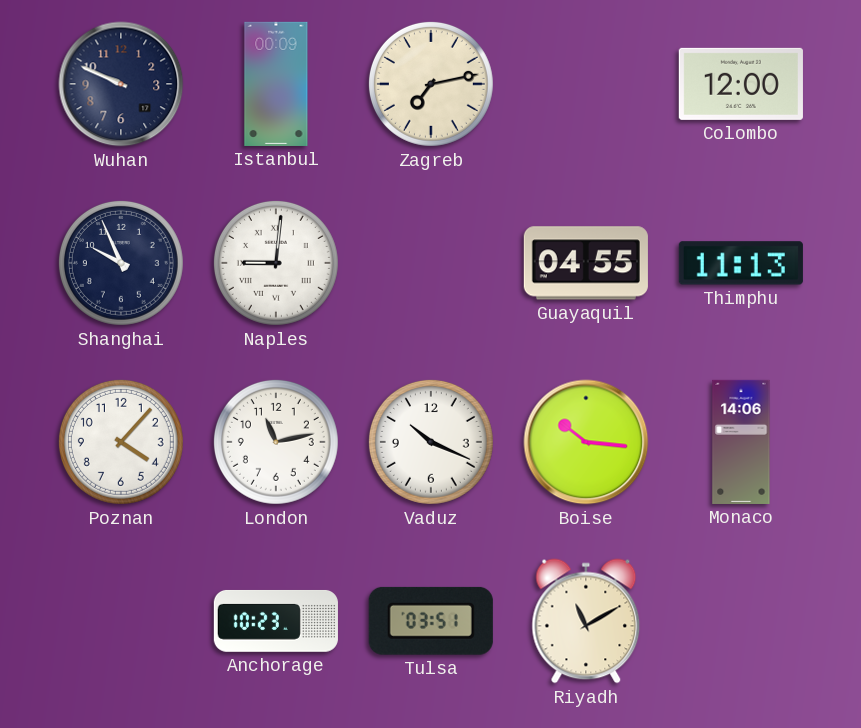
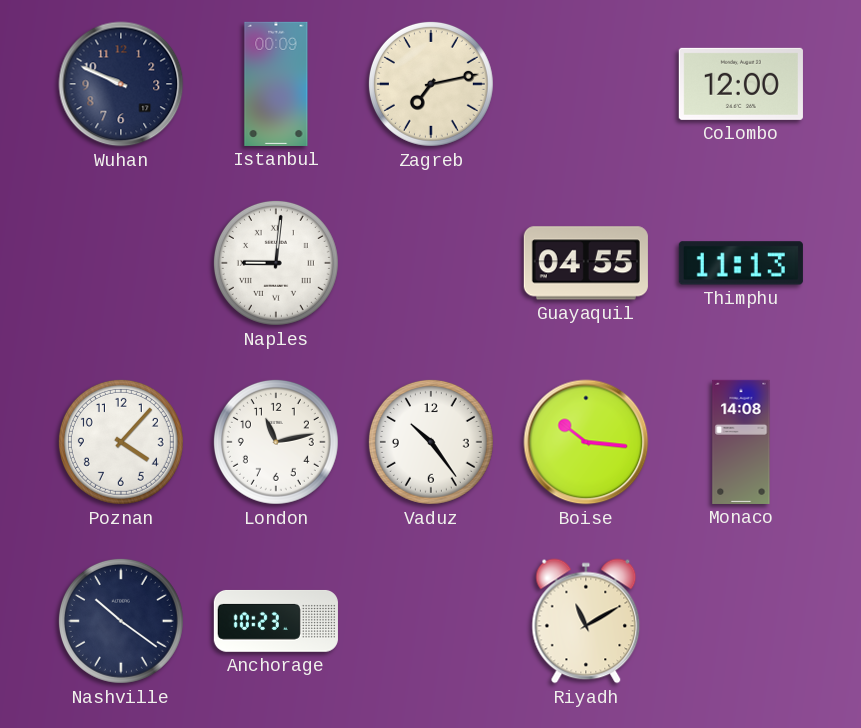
Shanghai: 9:56 -> none (121, 263)
Vaduz: 10:19 -> 10:24 (431, 442)
Monaco: 14:06 -> 14:08 (741, 442)
Nashville: none -> 10:21 (121, 621)
Tulsa: 03:51 -> none (431, 621)
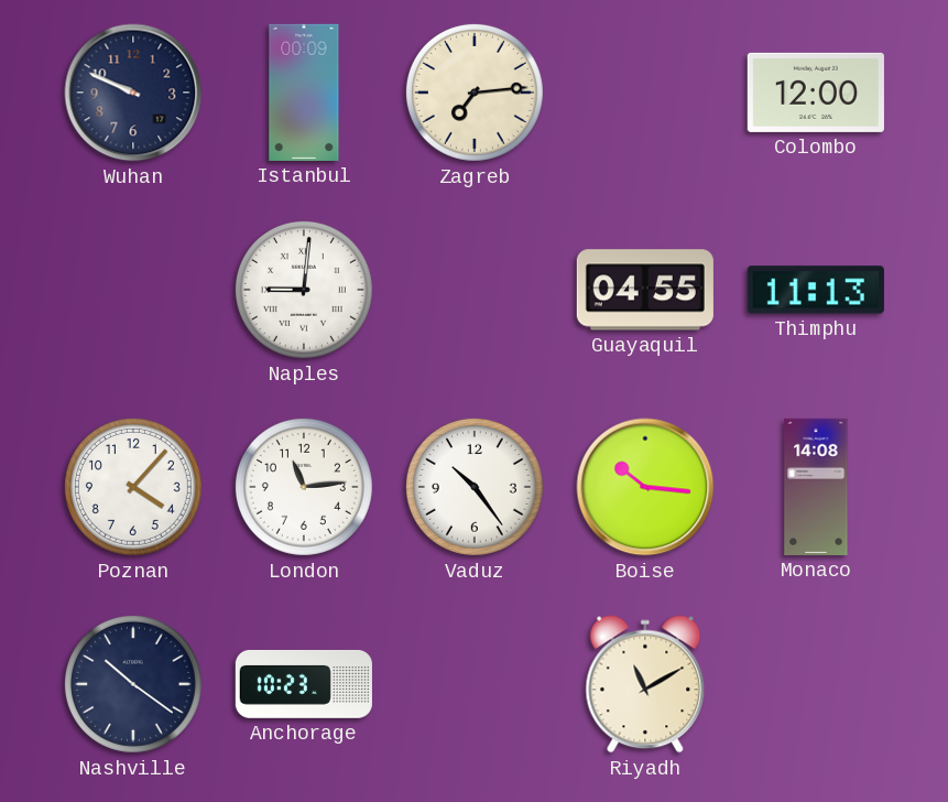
Zagreb: 7:13 -> 7:14 (475, 93)
London: 11:13 -> 11:14 (304, 487)
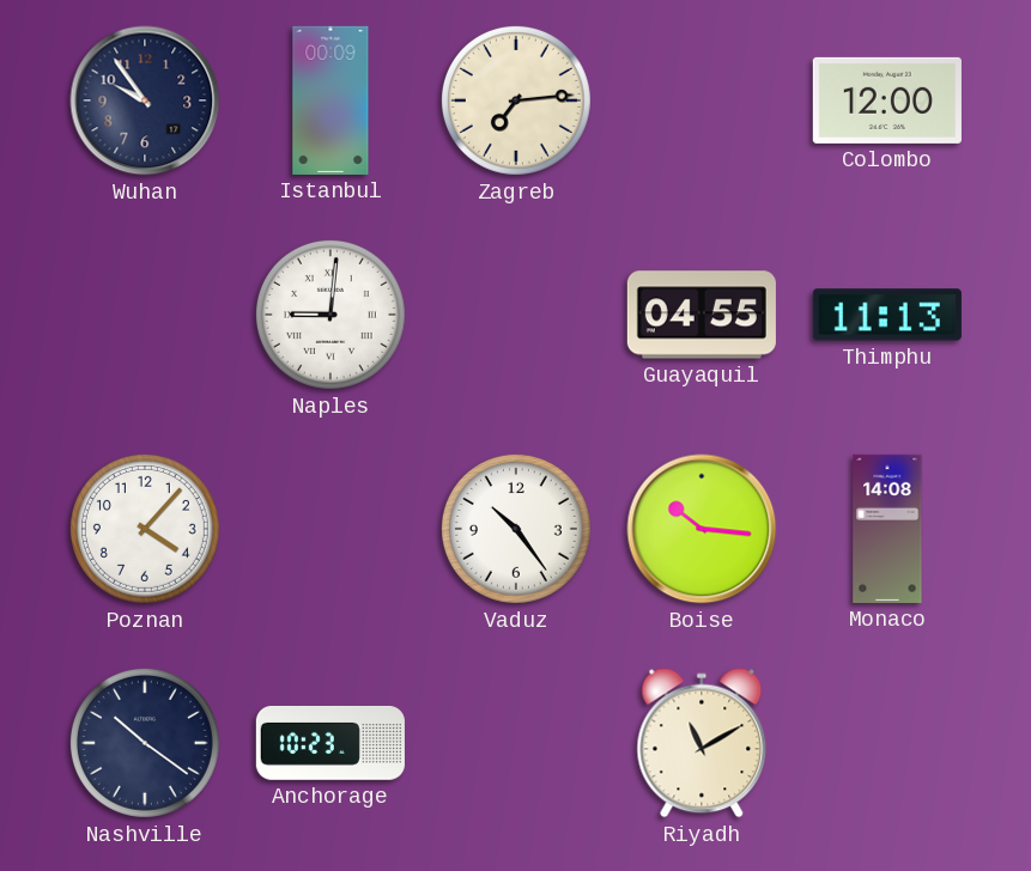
Wuhan: 9:49 -> 9:54 (145, 100)
London: 11:14 -> none (304, 487)
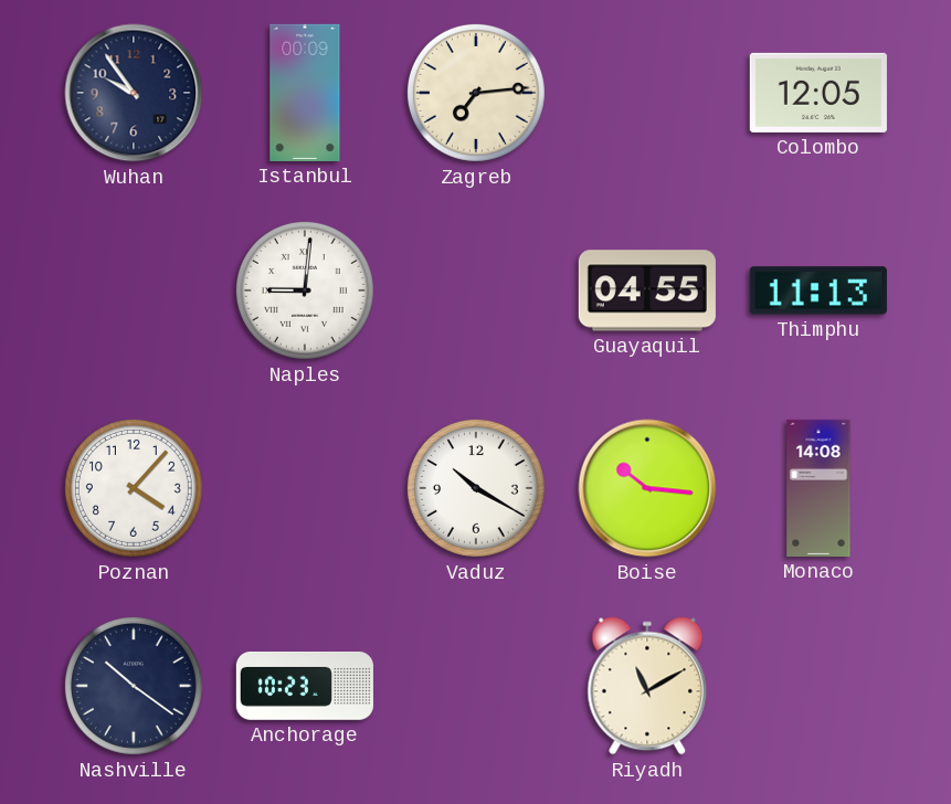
Colombo: 12:00 -> 12:05 (818, 93)
Vaduz: 10:24 -> 10:20 (476, 488)
